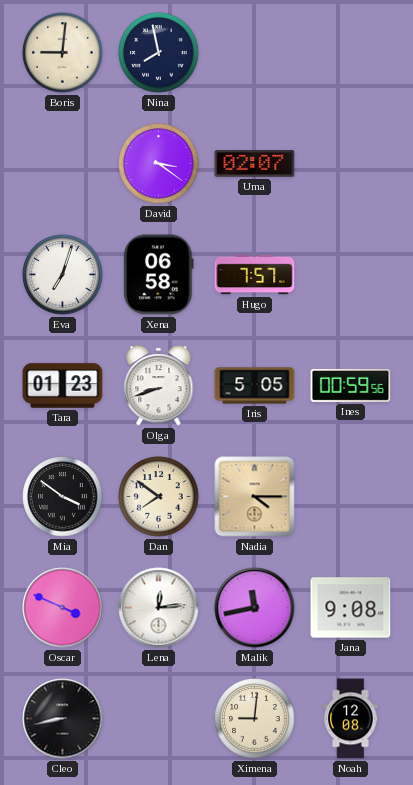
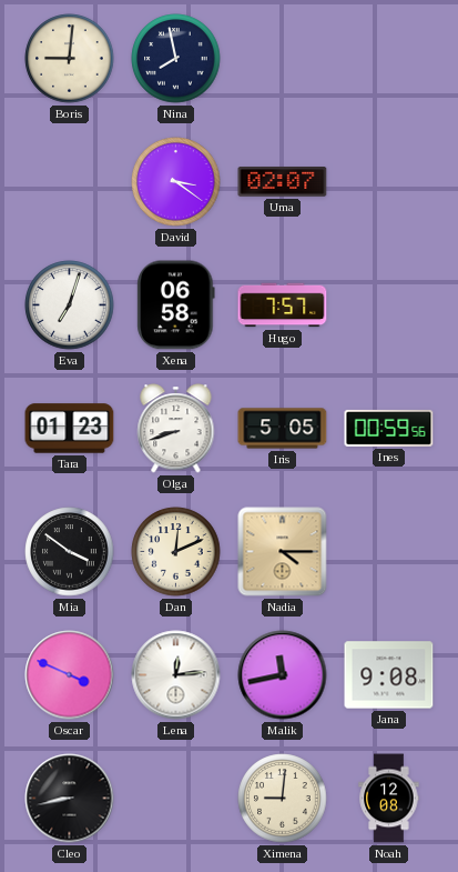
Dan: 7:51 -> 12:11 (176, 552)
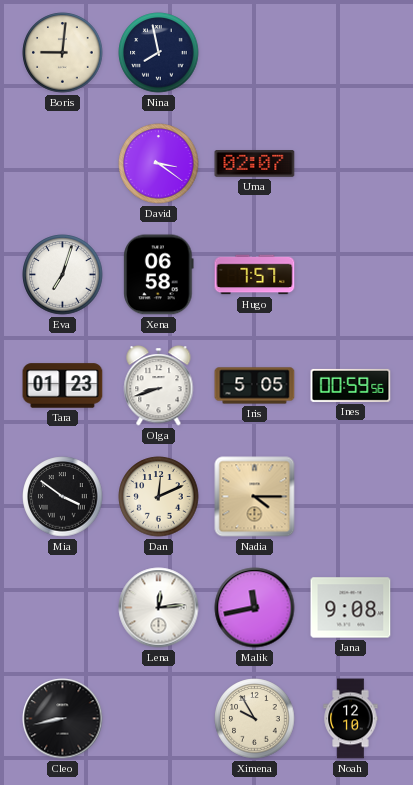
Oscar: 3:49 -> none (70, 675)
Ximena: 9:01 -> 9:55 (255, 719)
Noah: 12:08 -> 12:10 (351, 719)
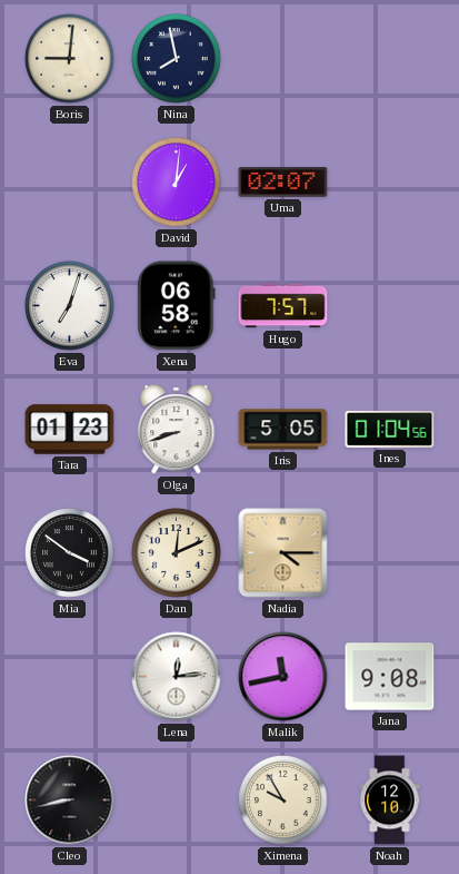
David: 3:21 -> 1:01 (177, 183)
Ines: 00:59 -> 01:04 (390, 429)
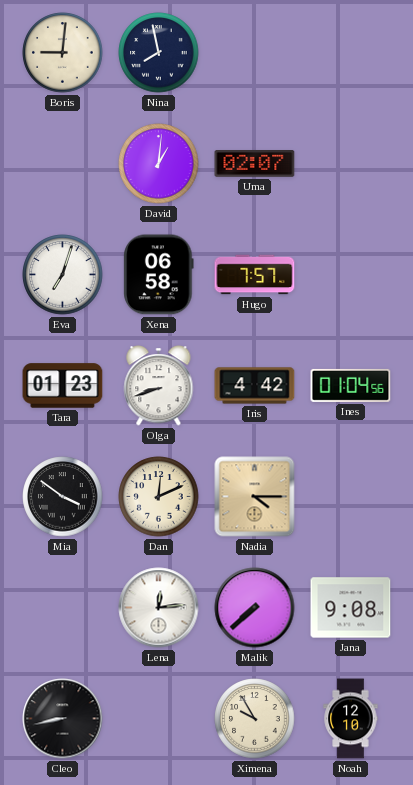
Iris: 5:05 -> 4:42 (255, 386)
Malik: 11:43 -> 7:38 (255, 608)
